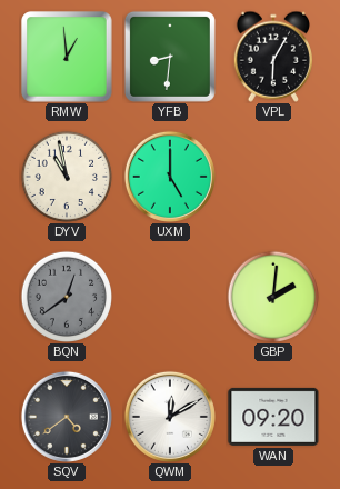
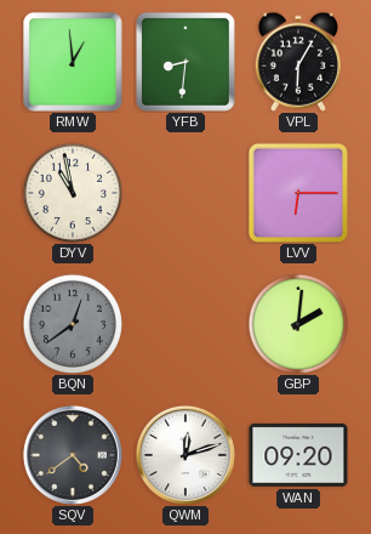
UXM: 5:00 -> none (170, 177)
LVV: none -> 6:15 (298, 193)
QWM: 12:10 -> 12:12 (185, 455)
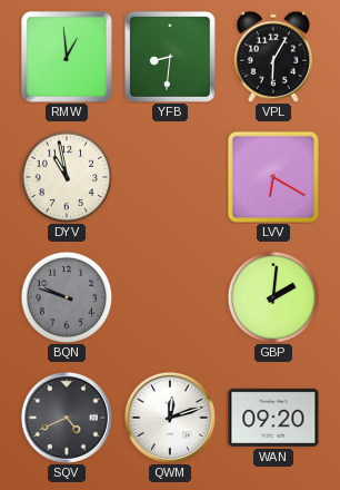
LVV: 6:15 -> 6:20 (273, 177)
BQN: 12:39 -> 9:48 (66, 296)
SQV: 4:39 -> 4:41 (67, 418)
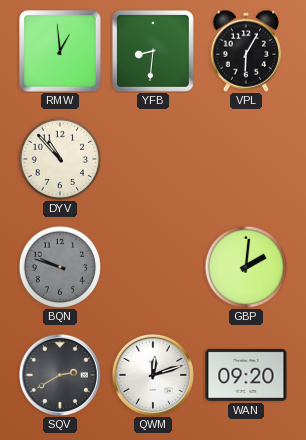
DYV: 10:58 -> 10:53 (59, 158)
LVV: 6:20 -> none (273, 177)
SQV: 4:41 -> 2:40 (60, 375)
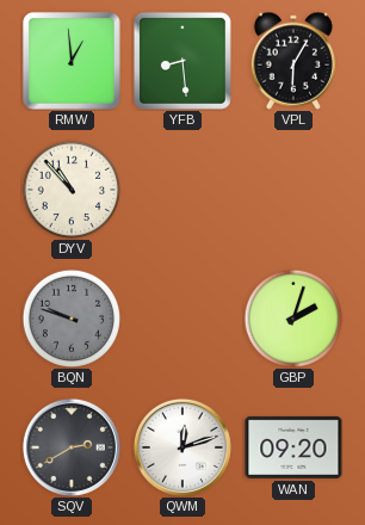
YFB: 8:31 -> 8:29 (182, 61)
GBP: 2:01 -> 2:03 (292, 317)
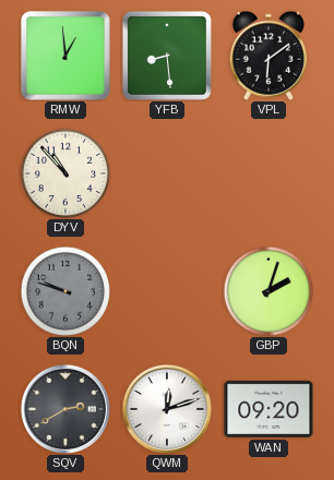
VPL: 6:05 -> 6:09 (269, 56)
